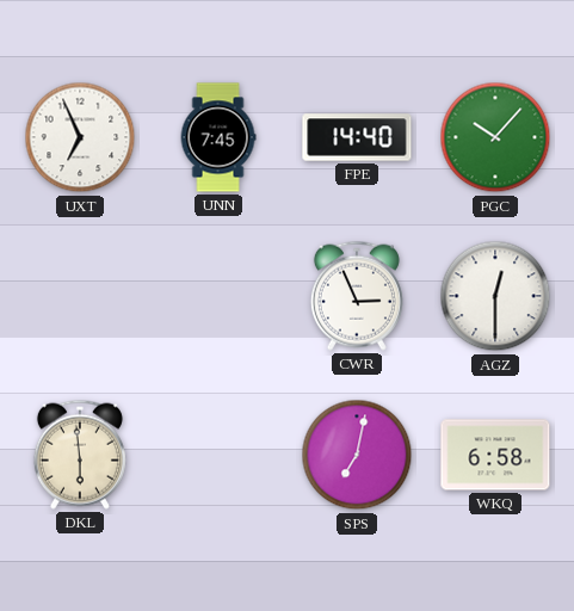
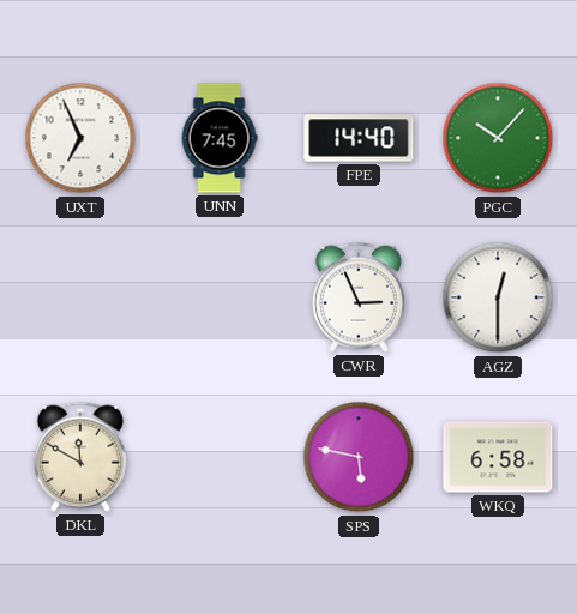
DKL: 5:59 -> 11:50 (80, 457)
SPS: 7:02 -> 5:47 (359, 457)
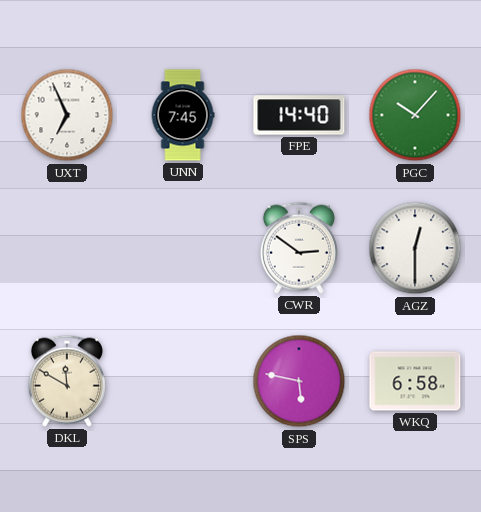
CWR: 2:56 -> 2:51 (299, 248)
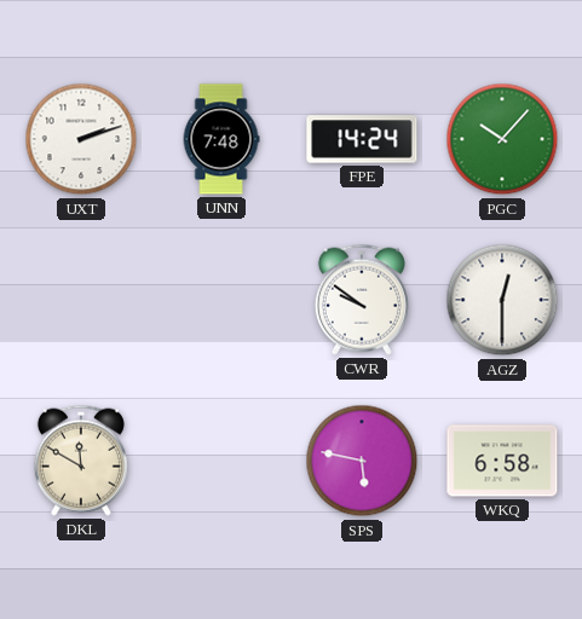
UXT: 6:56 -> 2:12 (81, 139)
UNN: 7:45 -> 7:48 (221, 139)
FPE: 14:40 -> 14:24 (362, 139)
CWR: 2:51 -> 9:51 (362, 300)
